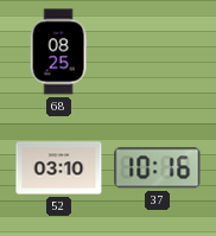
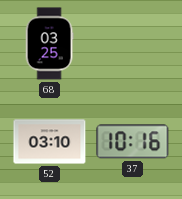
68: 08:25 -> 03:25 (49, 44)
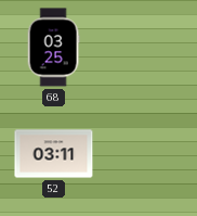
52: 03:10 -> 03:11 (54, 154)
37: 10:16 -> none (133, 142)
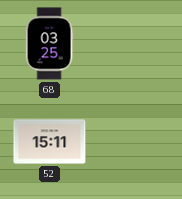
52: 03:11 -> 15:11 (50, 142)
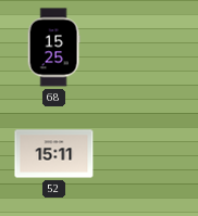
68: 03:25 -> 15:25 (53, 48)
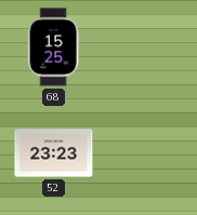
52: 15:11 -> 23:23 (54, 153)
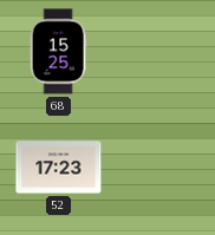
52: 23:23 -> 17:23 (59, 168)
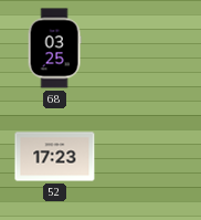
68: 15:25 -> 03:25 (54, 49)
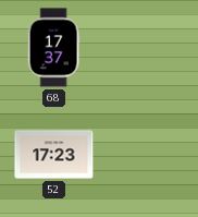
68: 03:25 -> 17:37 (53, 48)
